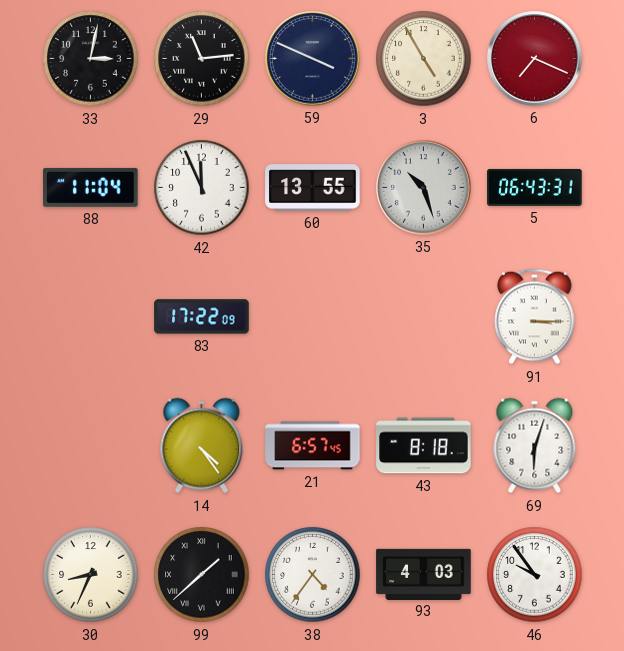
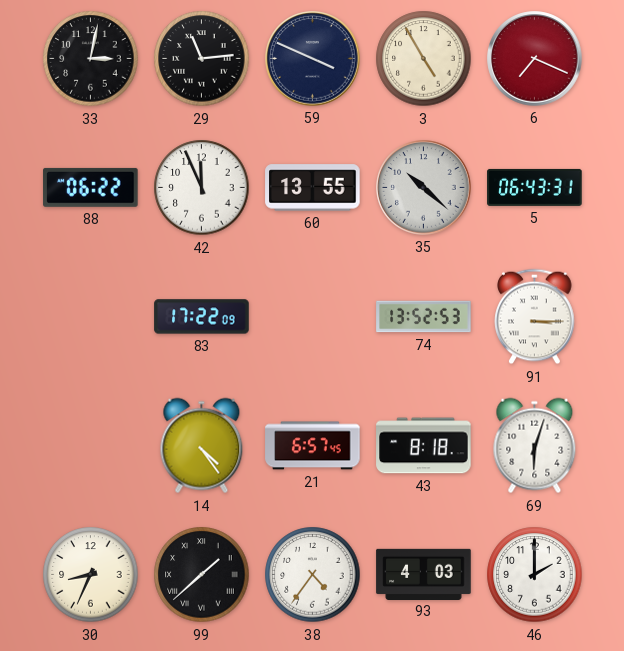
88: 11:04 -> 06:22 (91, 187)
35: 10:27 -> 10:22 (424, 188)
74: none -> 13:52 (424, 317)
46: 9:54 -> 2:00 (535, 575)
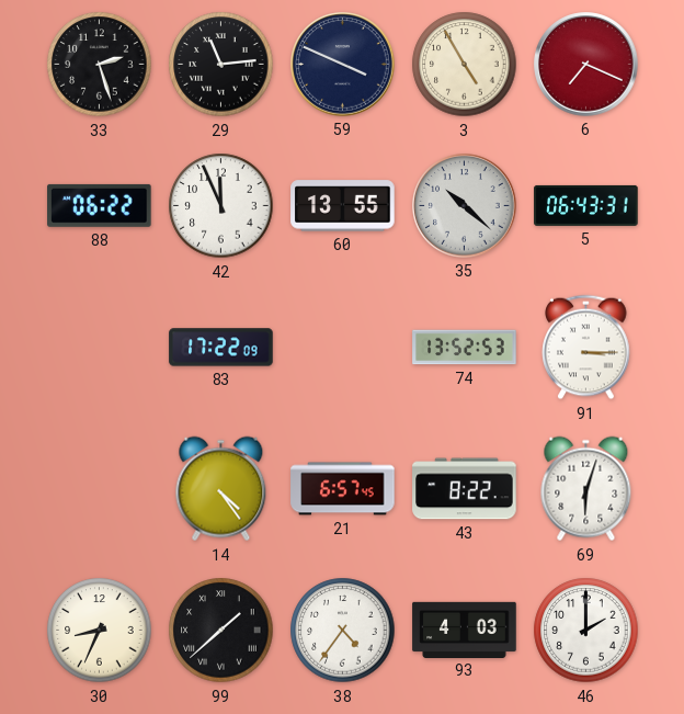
33: 3:02 -> 2:27 (100, 65)
43: 8:18 -> 8:22 (465, 489)
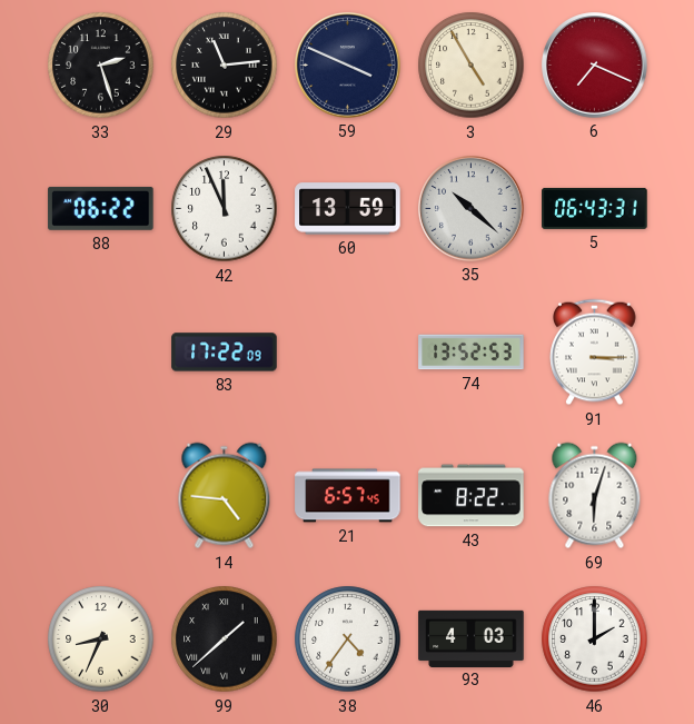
60: 13:55 -> 13:59 (348, 209)
14: 4:24 -> 4:46 (225, 496)
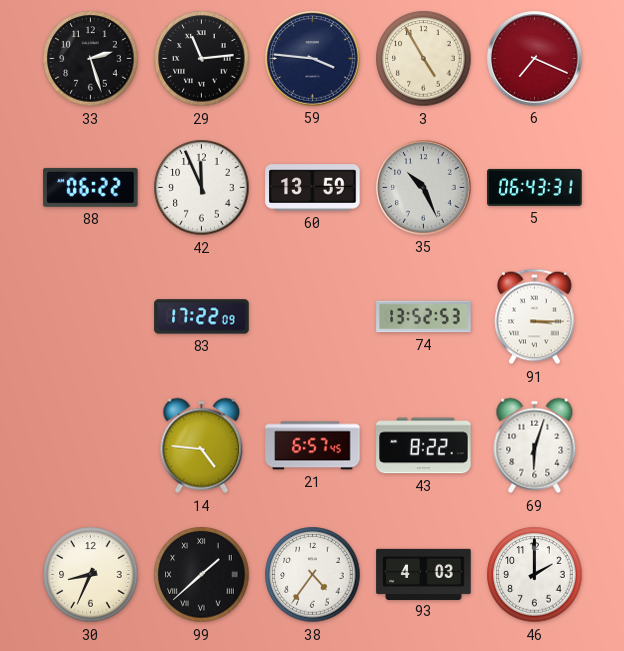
59: 3:49 -> 3:46 (313, 59)
35: 10:22 -> 10:26 (424, 188)
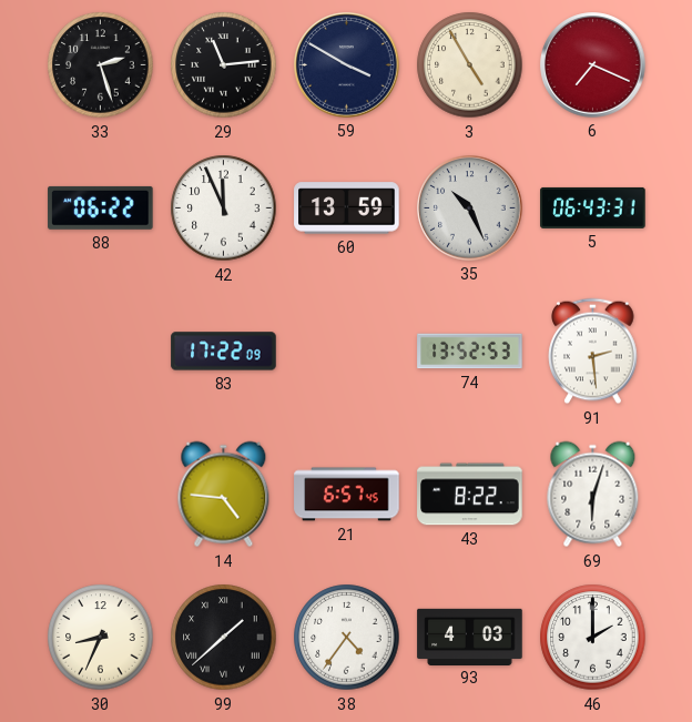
59: 3:46 -> 3:50 (347, 65)
91: 3:15 -> 2:29 (593, 352)
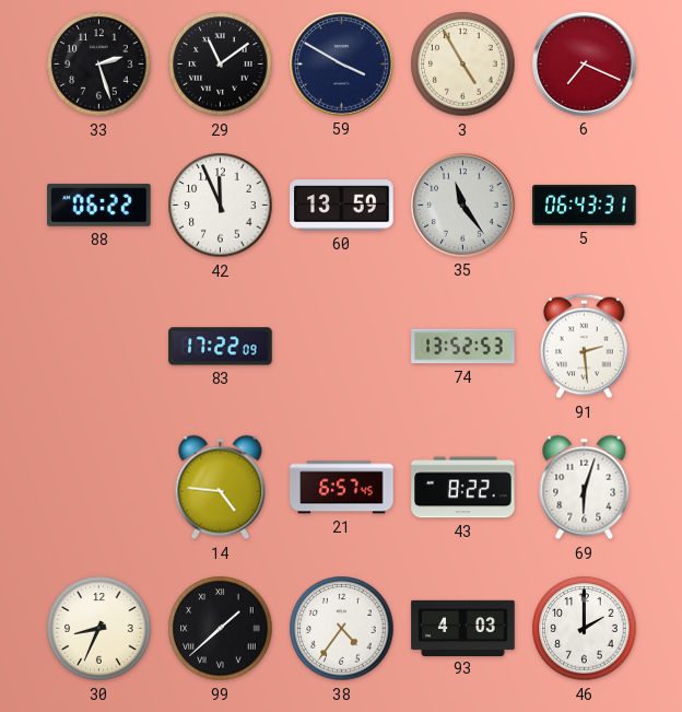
29: 11:14 -> 11:09 (221, 65)
35: 10:26 -> 11:24 (463, 206)
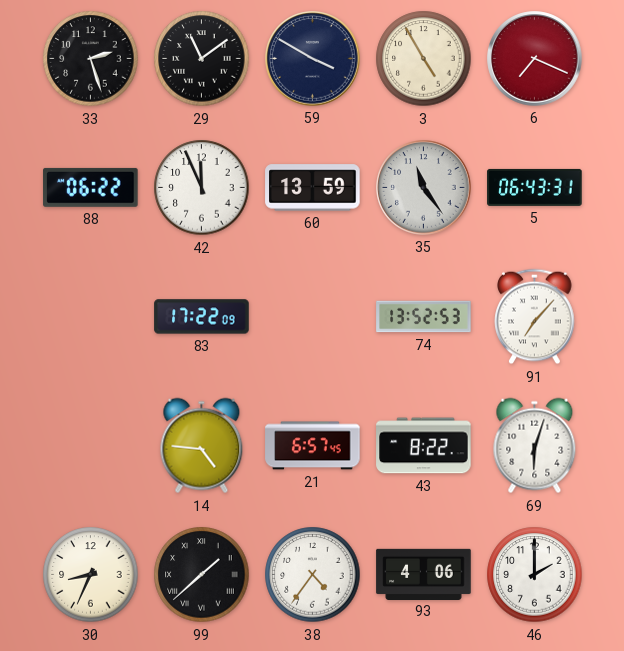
91: 2:29 -> 7:07 (535, 317)
93: 4:03 -> 4:06 (424, 574)
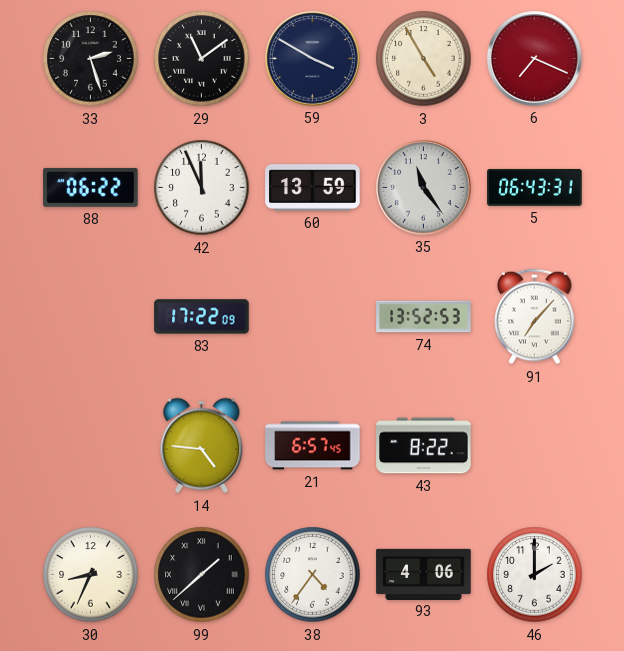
69: 6:03 -> none (535, 446)
